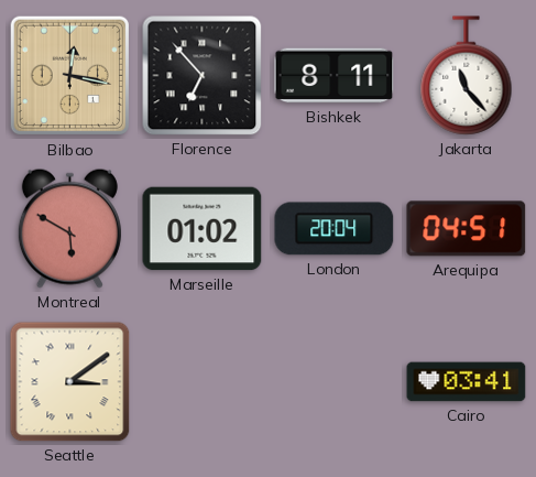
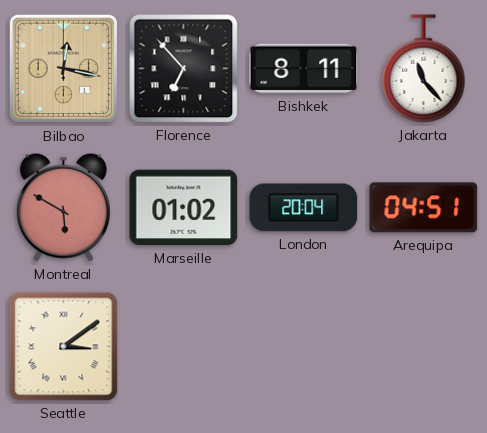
Cairo: 03:41 -> none (467, 382)
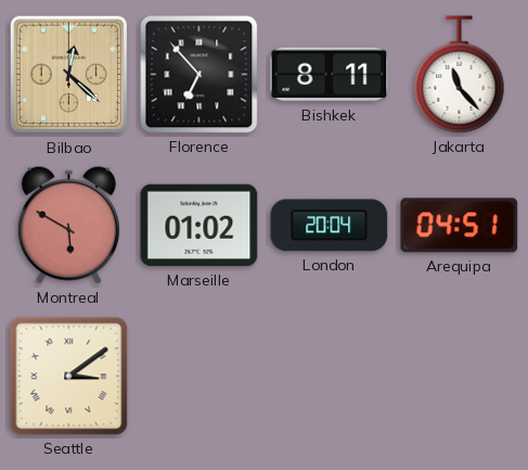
Bilbao: 12:17 -> 12:22 (69, 75)
